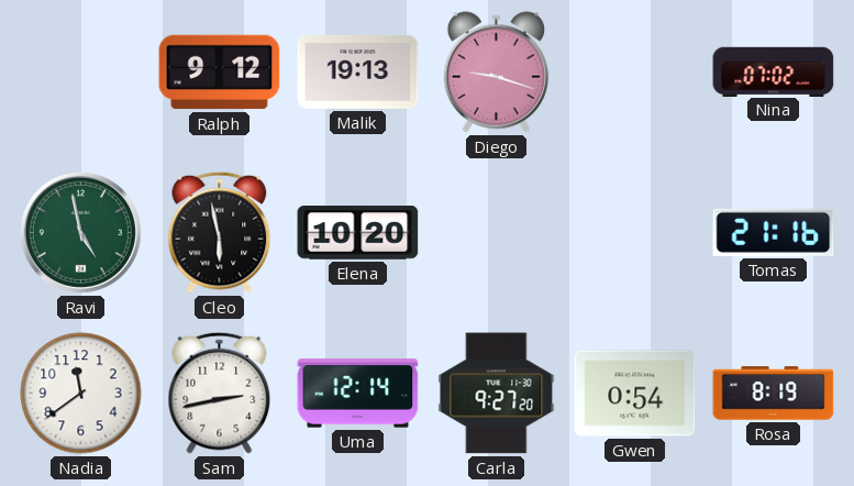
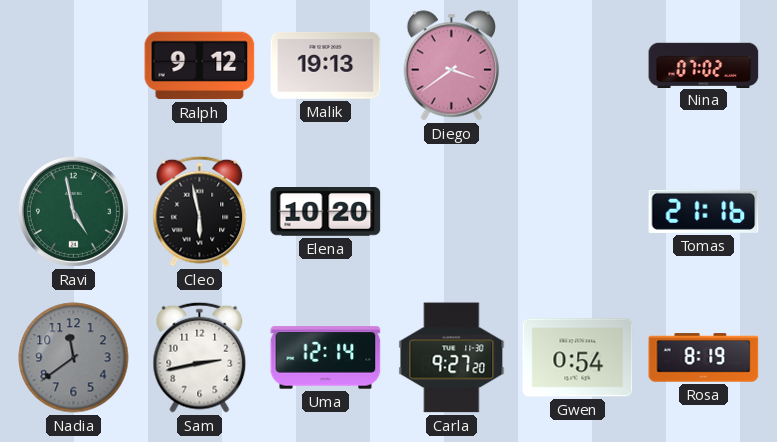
Diego: 9:18 -> 3:39 (452, 66)
Nadia dial: white -> grey (74, 358)
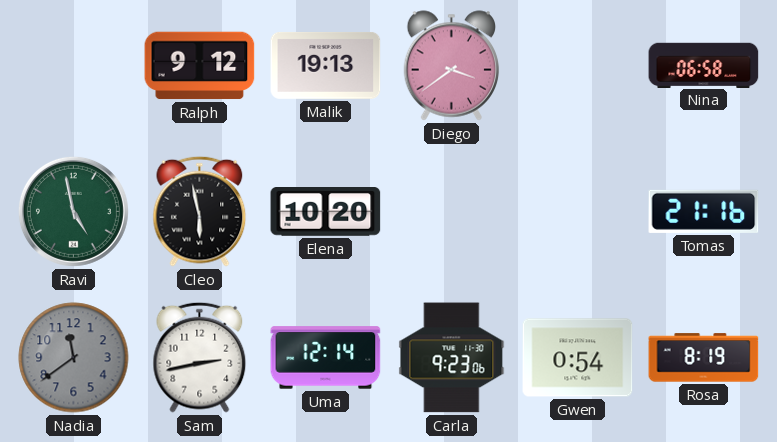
Nina: 07:02 -> 06:58 (704, 65)
Carla: 9:27 -> 9:23 (452, 358)
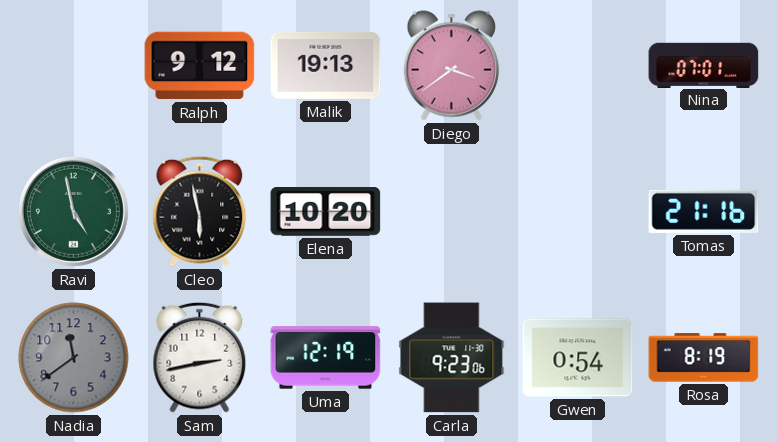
Nina: 06:58 -> 07:01 (704, 65)
Uma: 12:14 -> 12:19 (326, 358)
